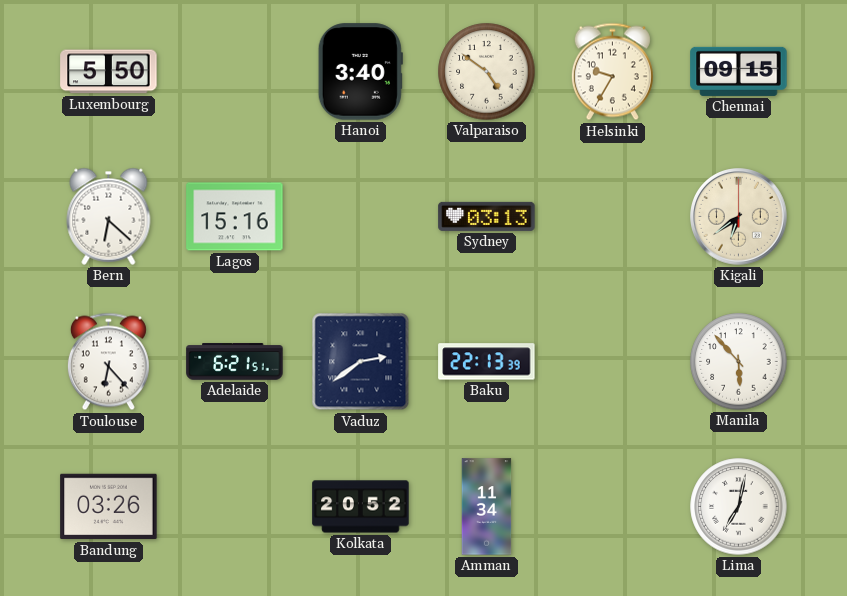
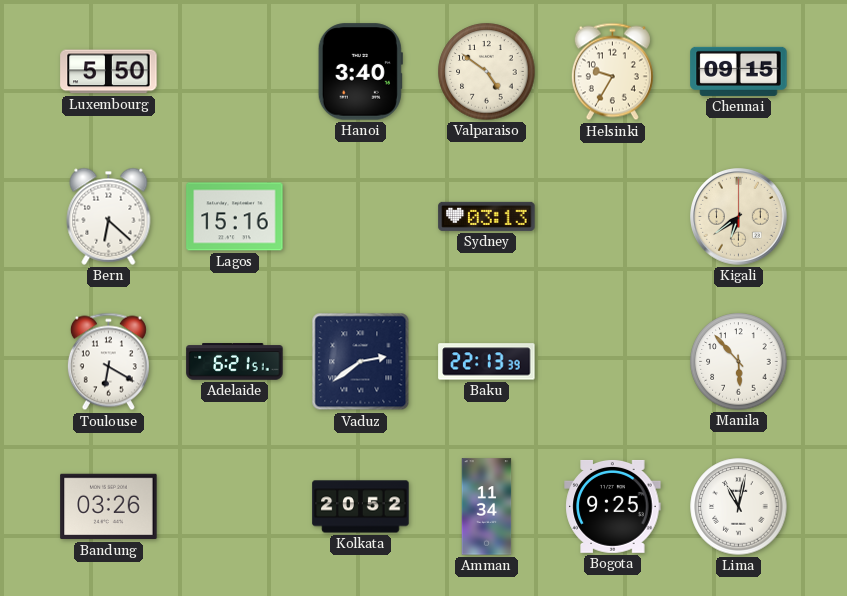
Toulouse: 6:23 -> 6:20 (108, 362)
Bogota: none -> 9:25 (613, 506)
Lima: 7:02 -> 11:02 (739, 507)
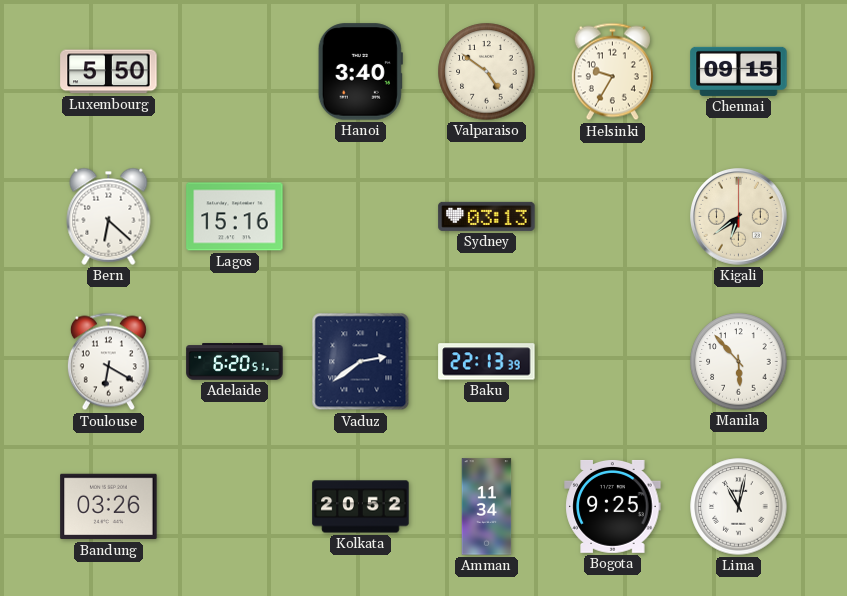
Adelaide: 6:21 -> 6:20 (235, 362)
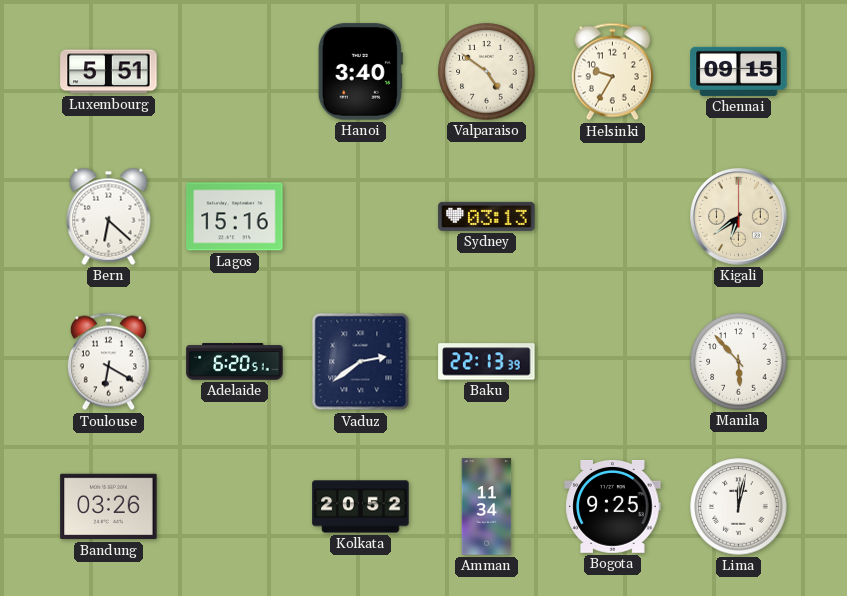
Luxembourg: 5:50 -> 5:51 (109, 72)
Lima: 11:02 -> 12:02 (739, 507)
